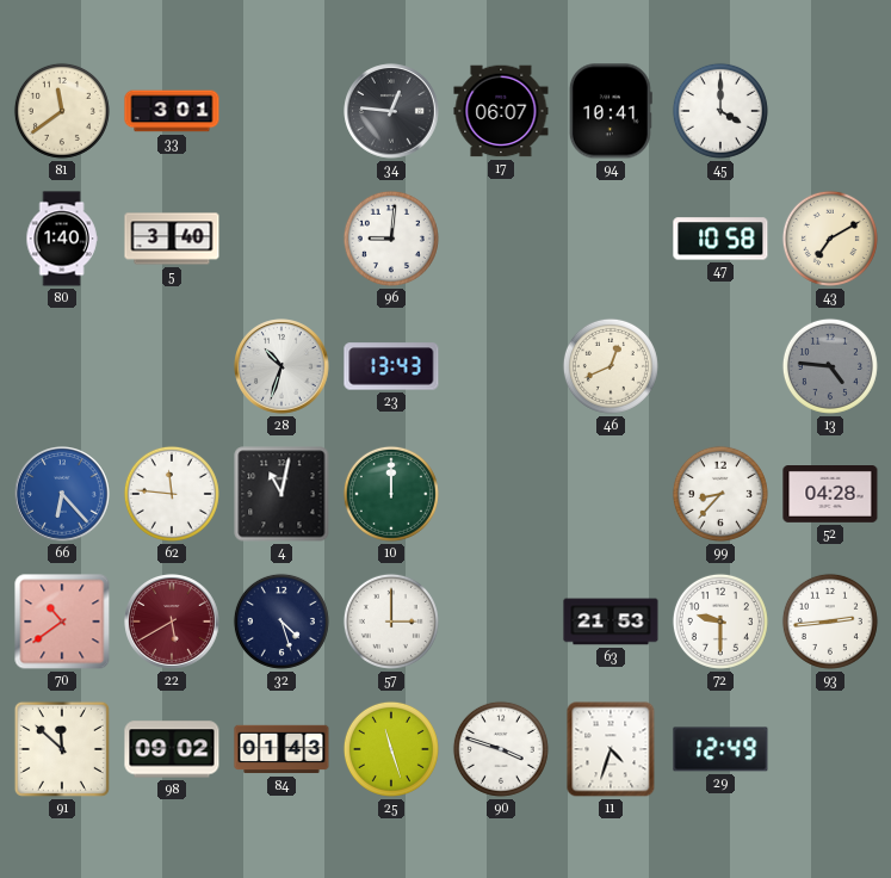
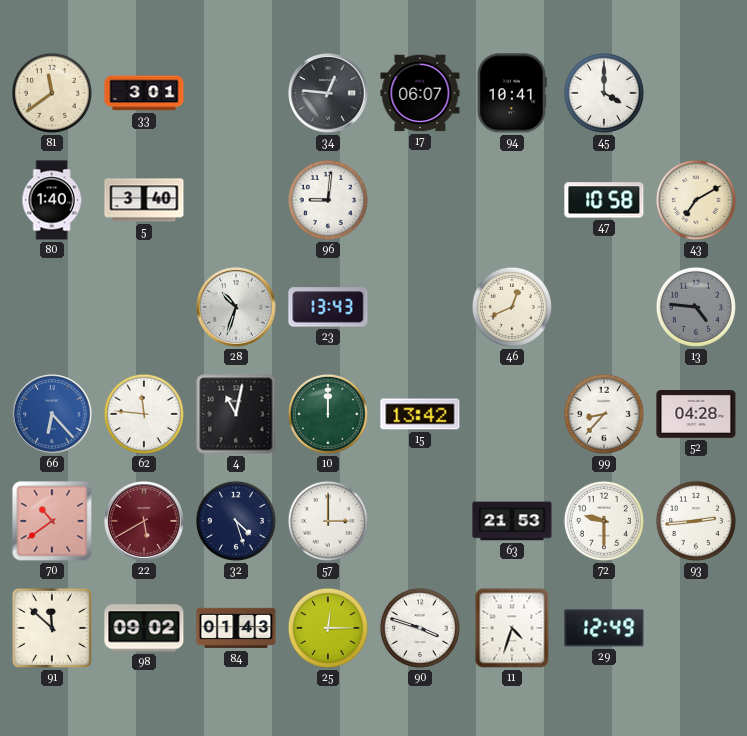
15: none -> 13:42 (420, 414)
25: 11:27 -> 12:15 (328, 628)
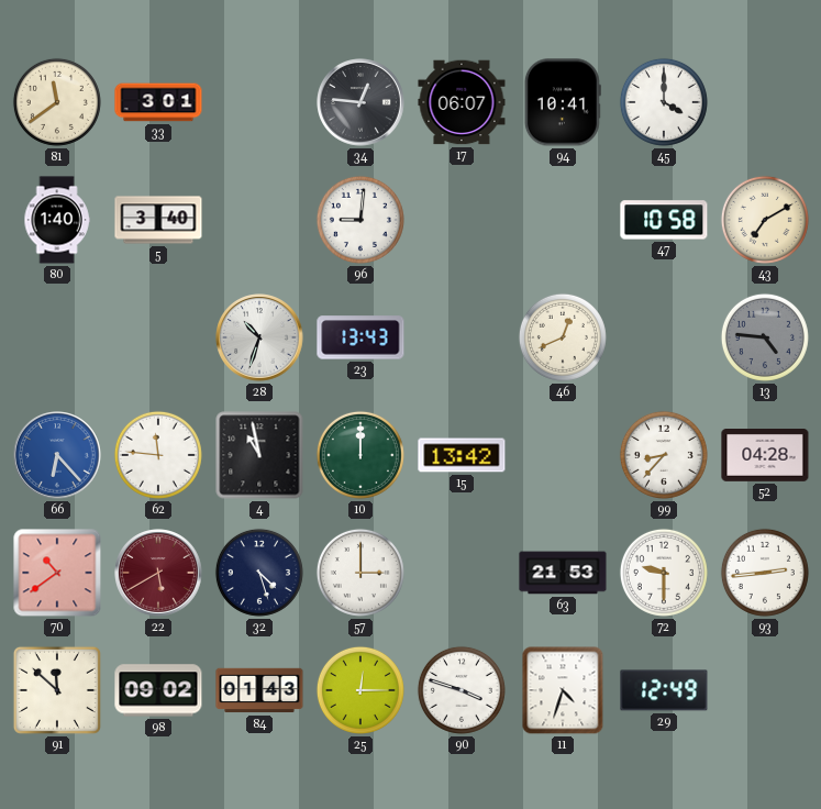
4: 11:02 -> 10:58 (259, 455)
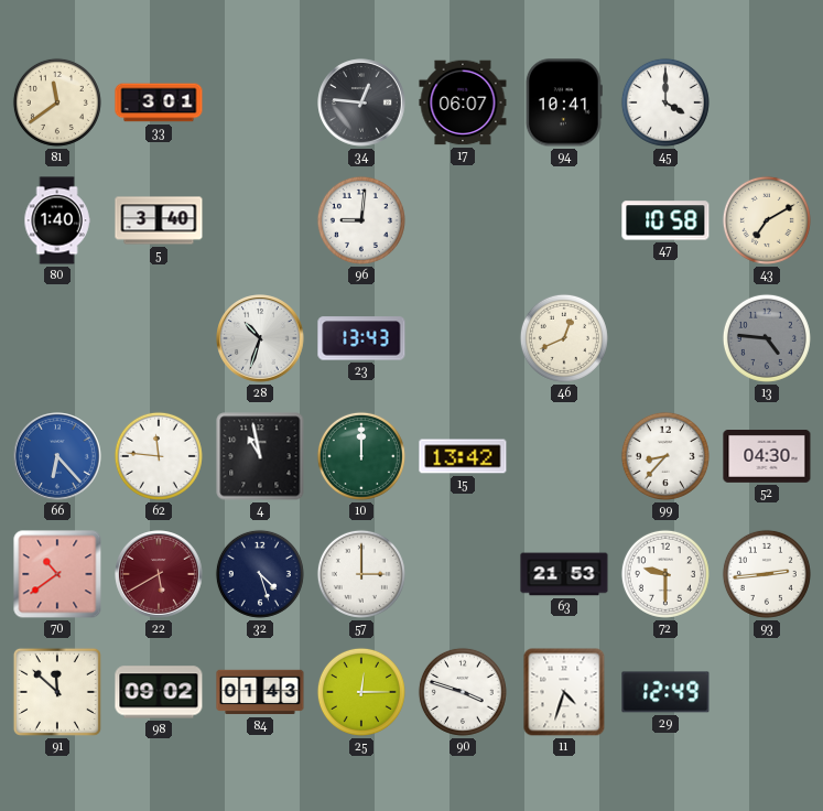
52: 04:28 -> 04:30 (767, 457)
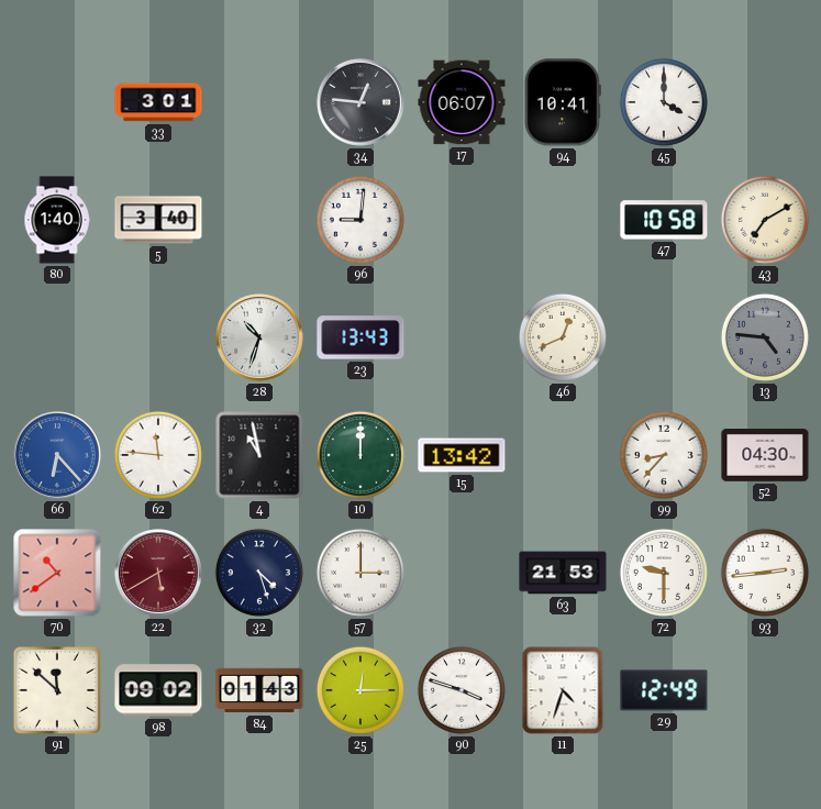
81: 11:39 -> none (57, 102)
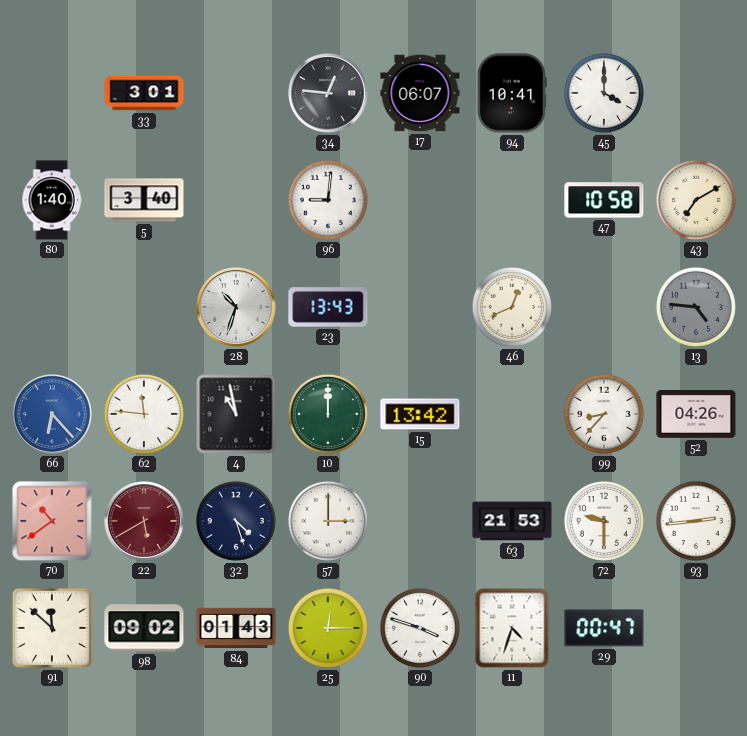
52: 04:30 -> 04:26 (696, 415)
29: 12:49 -> 00:47 (604, 628)
